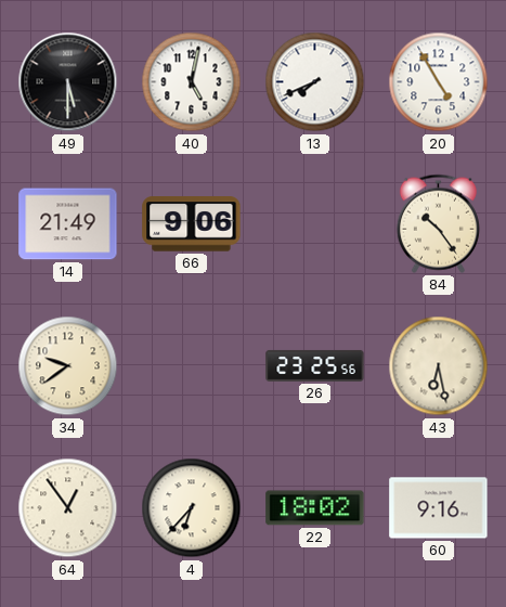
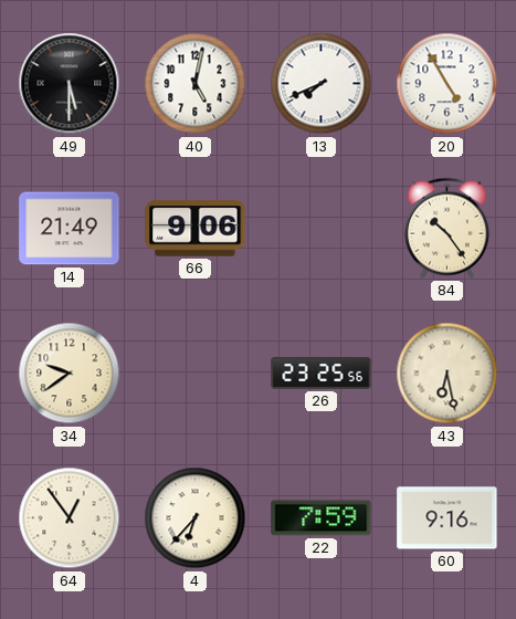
22: 18:02 -> 7:59 (322, 518)
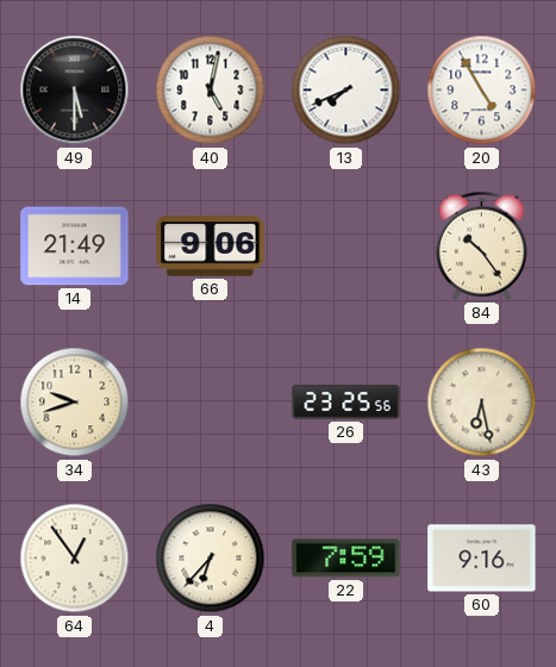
34: 9:39 -> 9:42 (75, 403)
